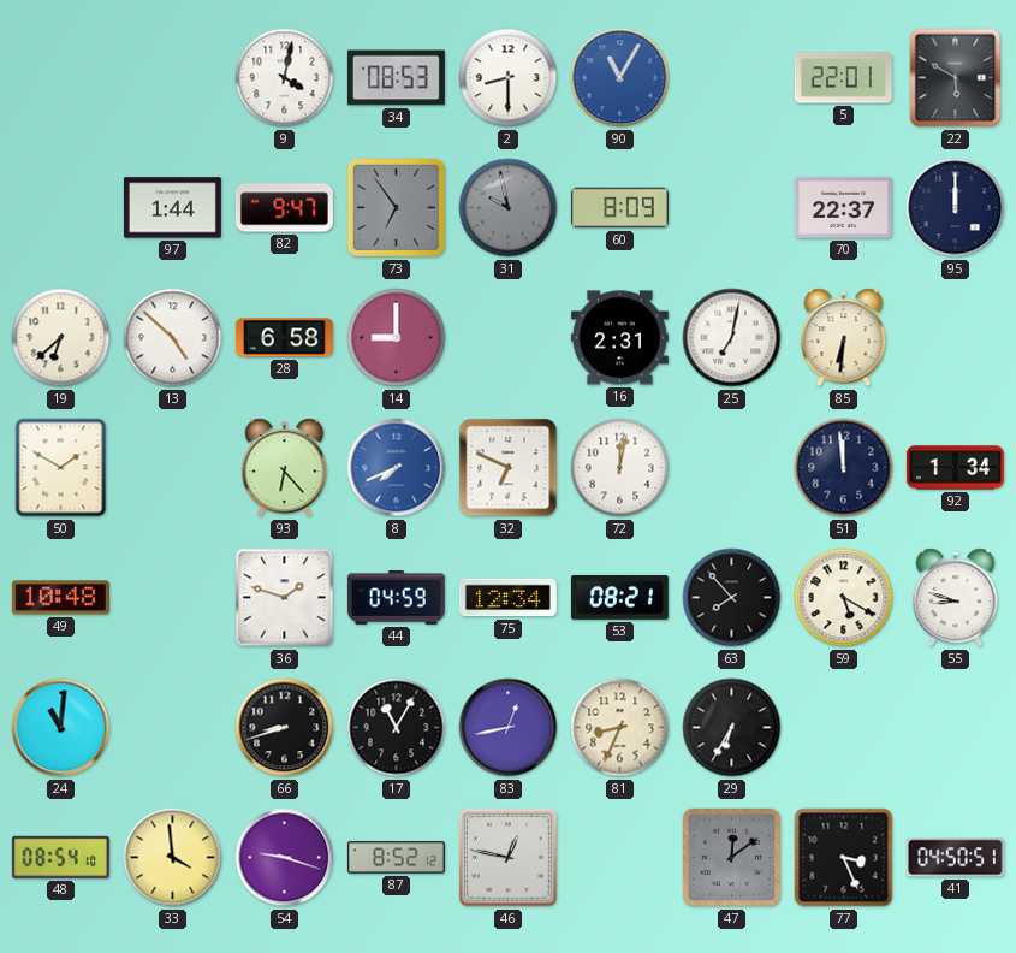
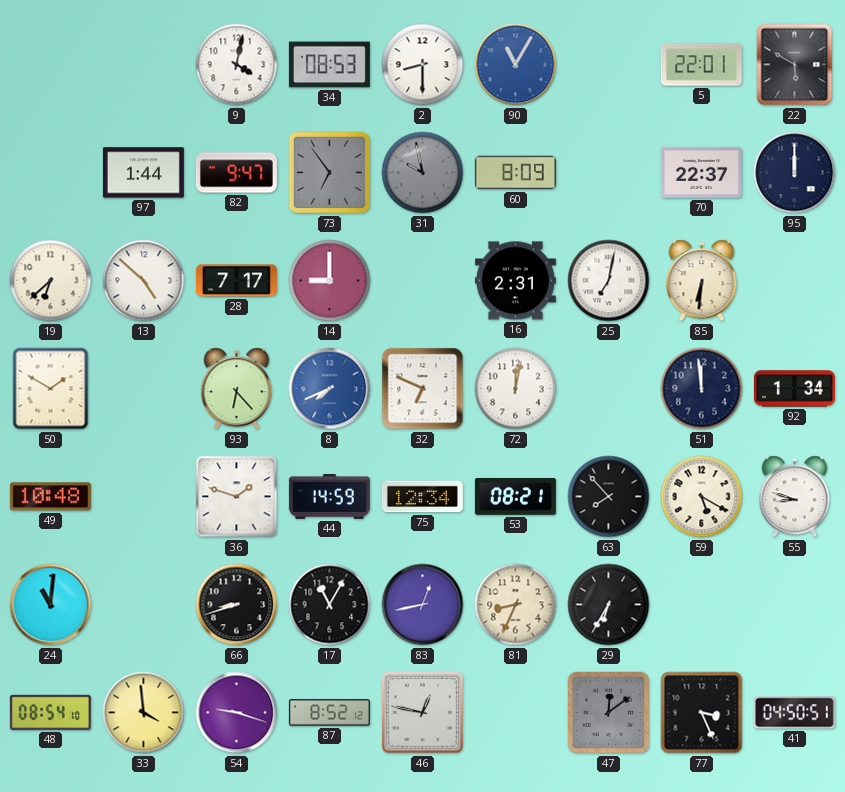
28: 6:58 -> 7:17 (236, 281)
44: 04:59 -> 14:59 (329, 497)
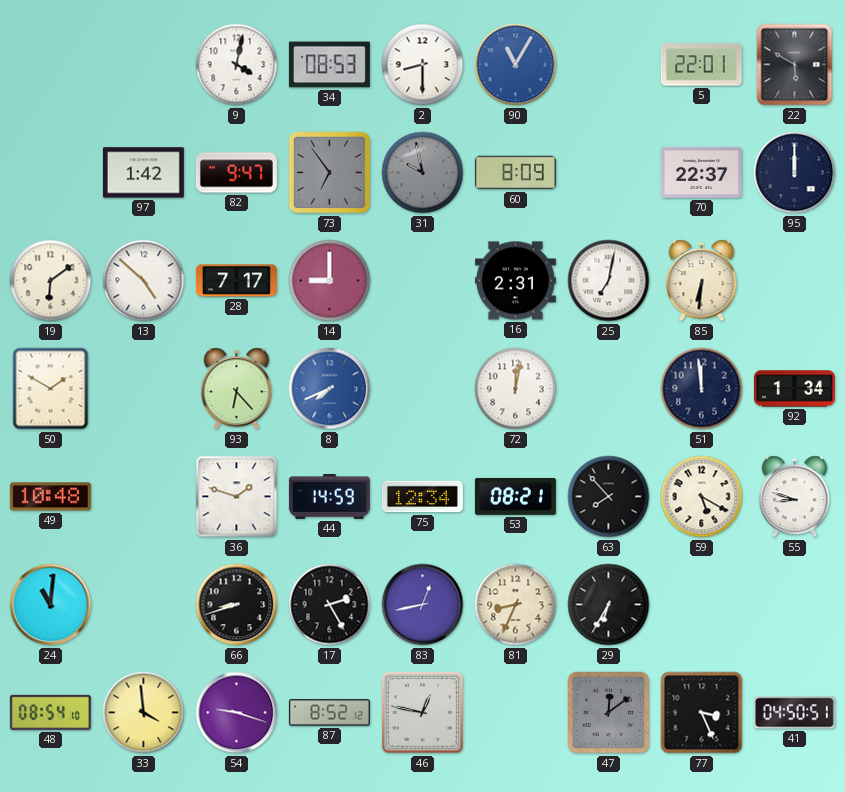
97: 1:44 -> 1:42 (143, 173)
19: 6:38 -> 6:09 (51, 281)
32: 6:49 -> none (423, 389)
17: 11:05 -> 2:25 (330, 605)
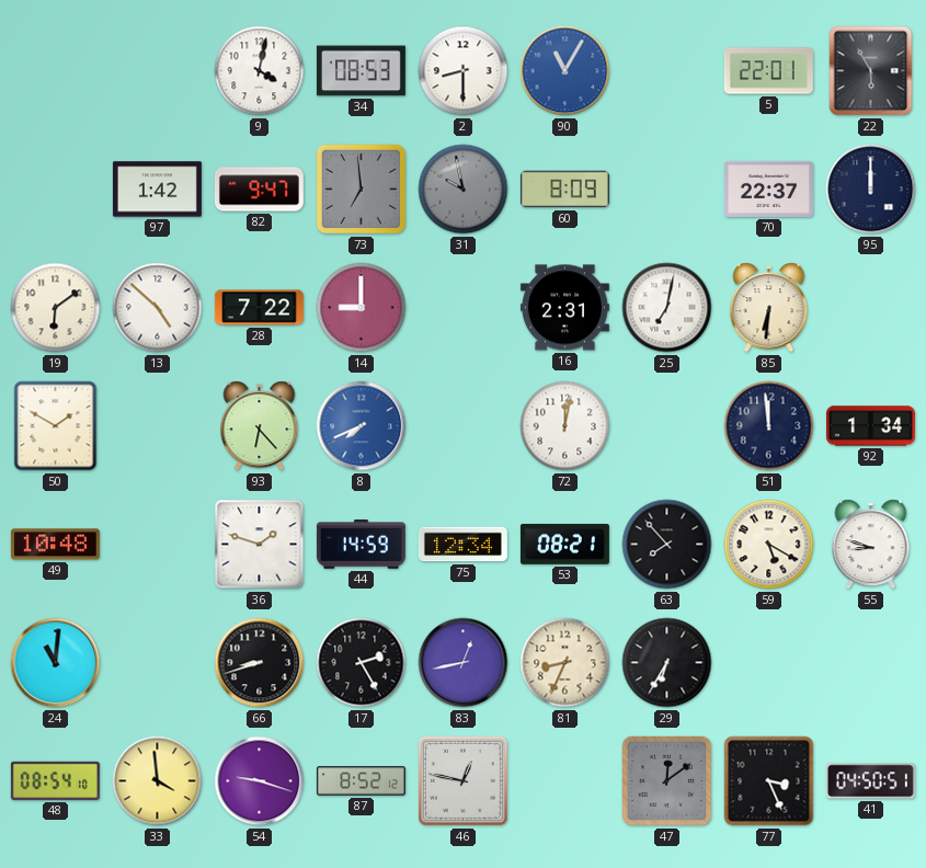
22: 5:50 -> 5:55 (871, 71)
73: 6:54 -> 6:59 (362, 190)
28: 7:17 -> 7:22 (259, 308)
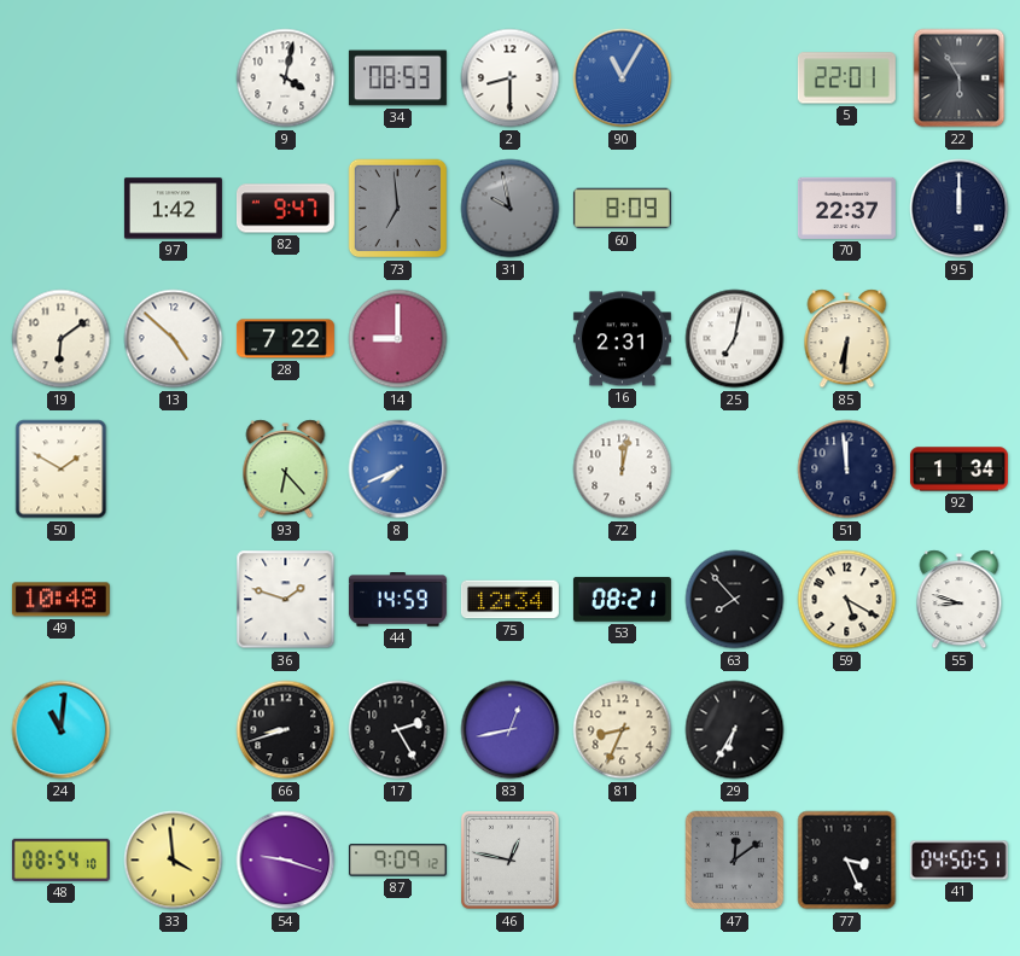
87: 8:52 -> 9:09 (397, 861)
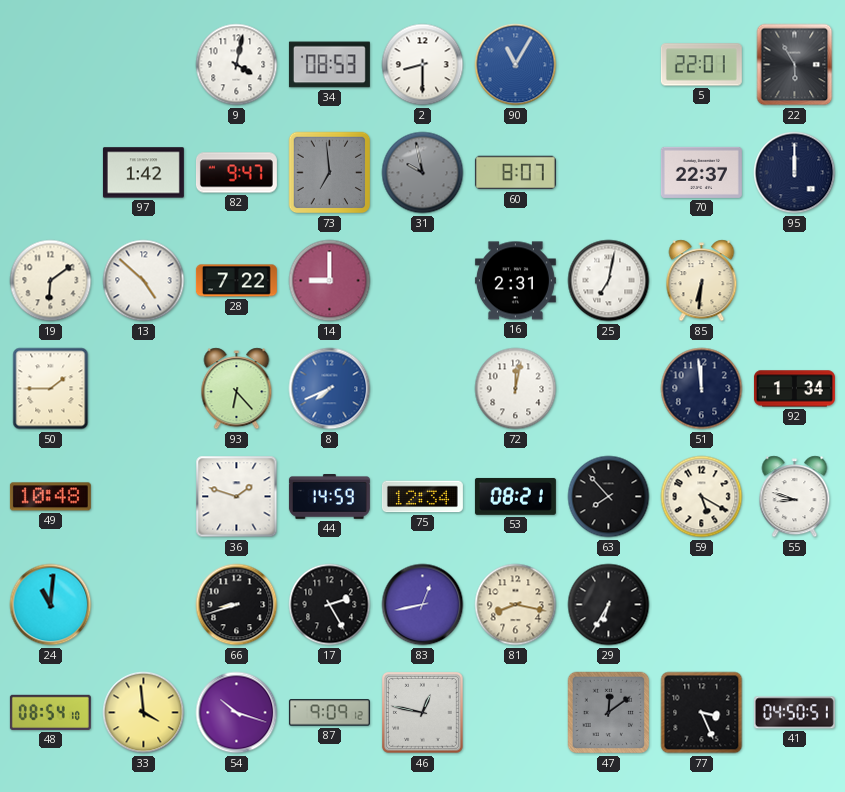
60: 8:09 -> 8:07 (515, 173)
50: 1:50 -> 1:45 (51, 389)
81: 8:34 -> 8:17 (516, 605)
54: 9:18 -> 10:18 (237, 713)
